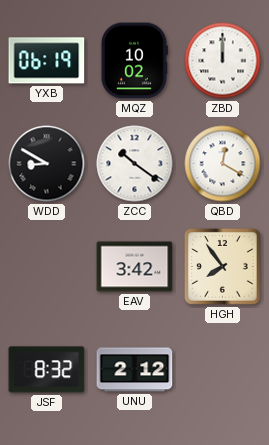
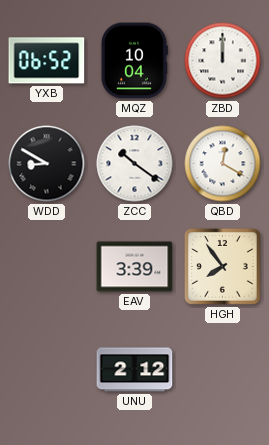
YXB: 06:19 -> 06:52 (47, 61)
MQZ: 10:02 -> 10:04 (134, 61)
EAV: 3:42 -> 3:39 (135, 267)
JSF: 8:32 -> none (47, 370)
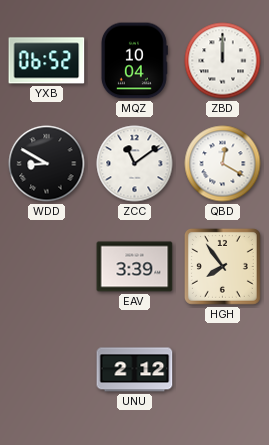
ZCC: 10:21 -> 11:09 (135, 164)
